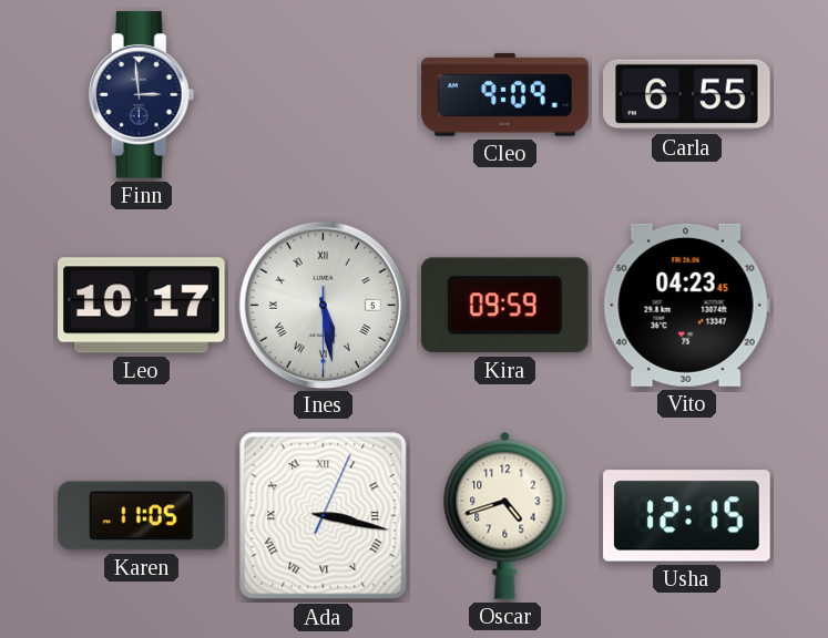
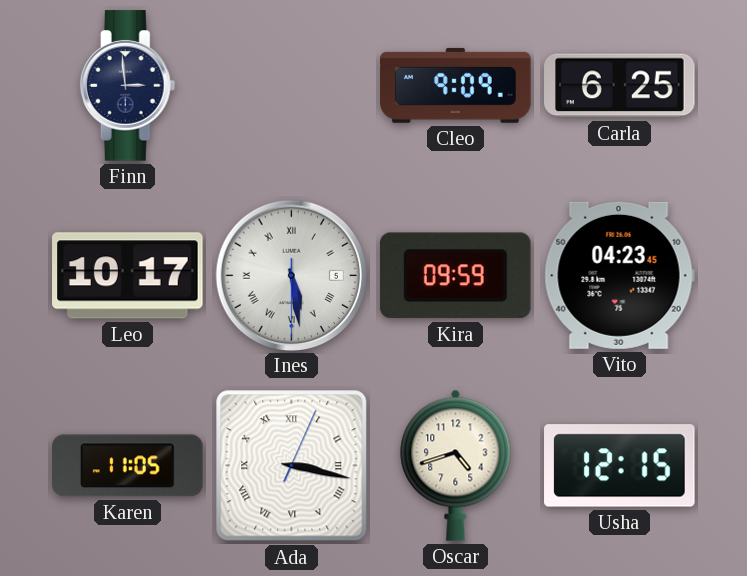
Carla: 6:55 -> 6:25 (620, 86)
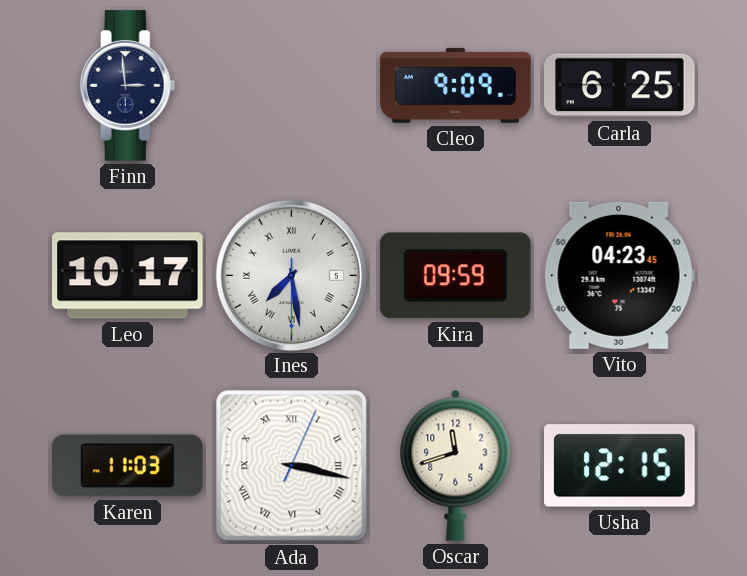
Ines: 5:28 -> 7:28 (291, 275)
Karen: 11:05 -> 11:03 (128, 466)
Oscar: 4:42 -> 11:42 (456, 465)
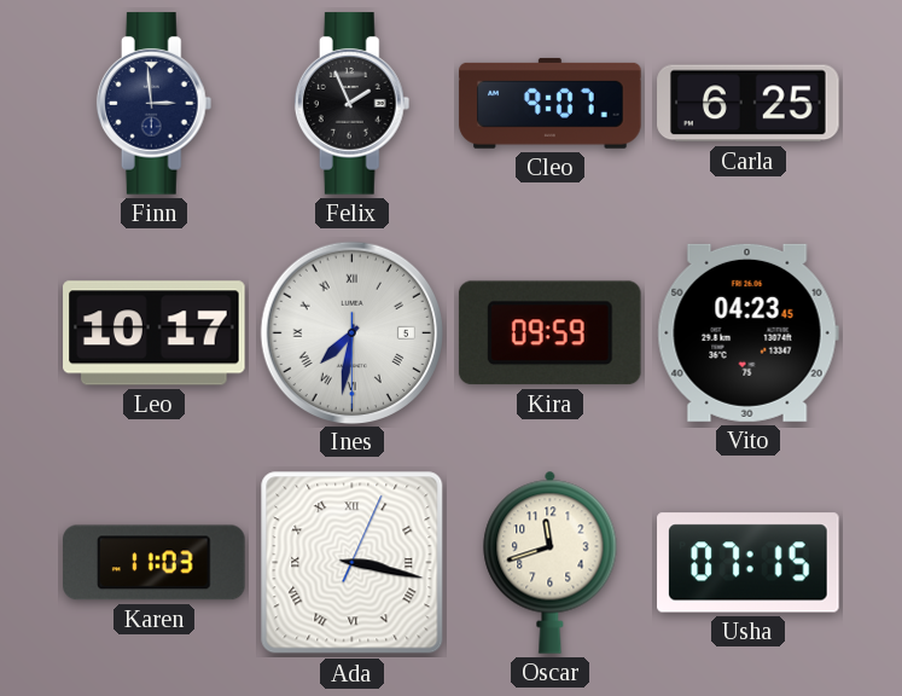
Felix: none -> 1:56 (353, 104)
Cleo: 9:09 -> 9:07 (551, 103)
Ines: 7:28 -> 7:31 (351, 332)
Usha: 12:15 -> 07:15 (749, 563)
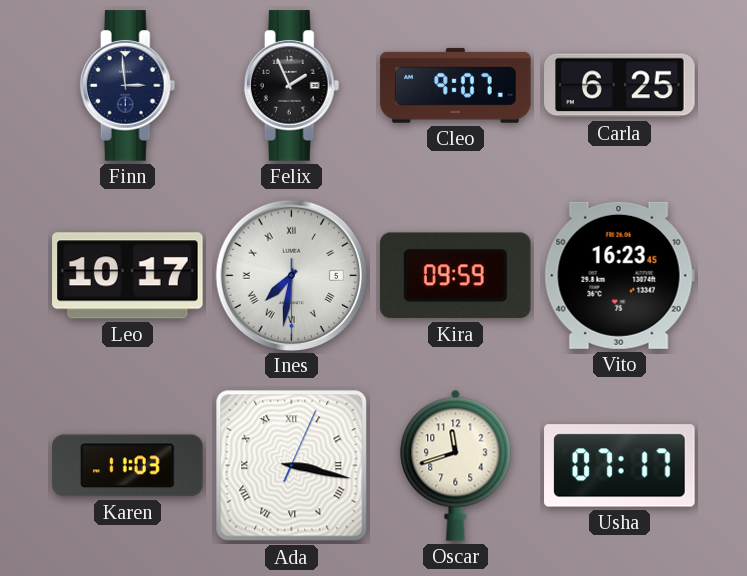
Vito: 04:23 -> 16:23 (619, 275)
Usha: 07:15 -> 07:17 (620, 466)
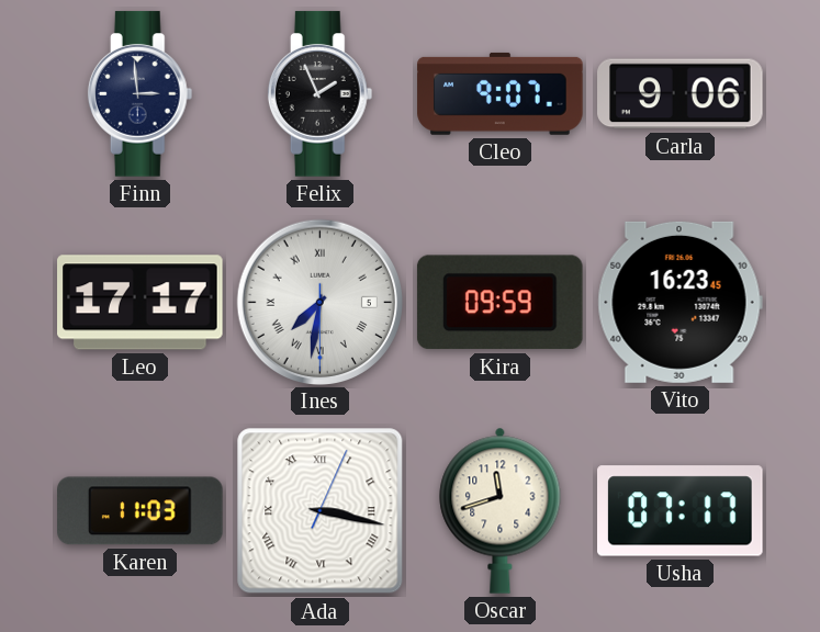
Carla: 6:25 -> 9:06 (681, 94)
Leo: 10:17 -> 17:17 (141, 303)
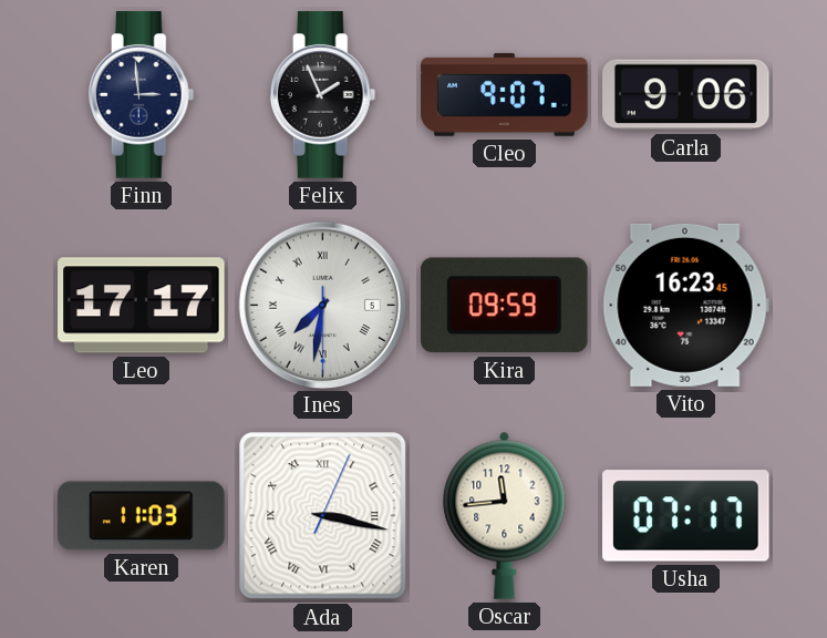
Oscar: 11:42 -> 11:44 (505, 515)
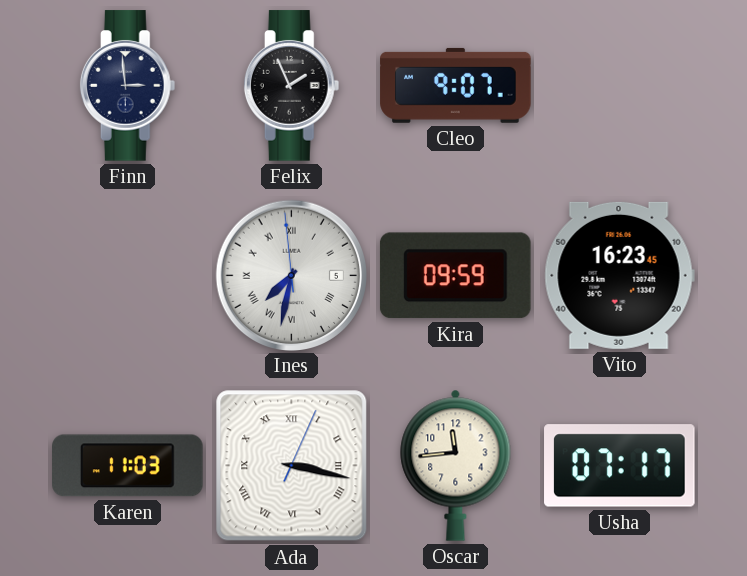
Carla: 9:06 -> none (686, 95)
Leo: 17:17 -> none (142, 306)
Ines: 7:31:30 -> 7:31:59 (291, 275)
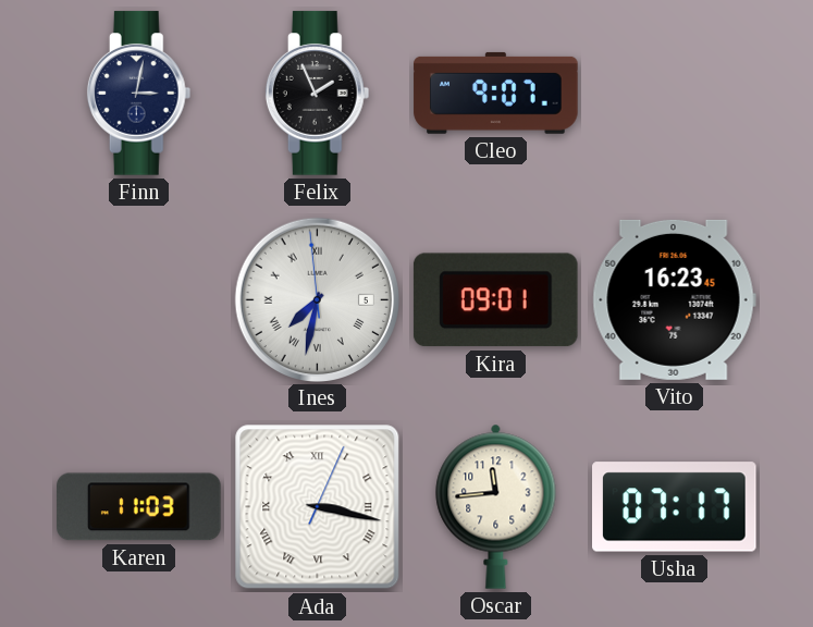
Finn: 2:59 -> 3:02 (139, 94)
Kira: 09:59 -> 09:01 (495, 300)
